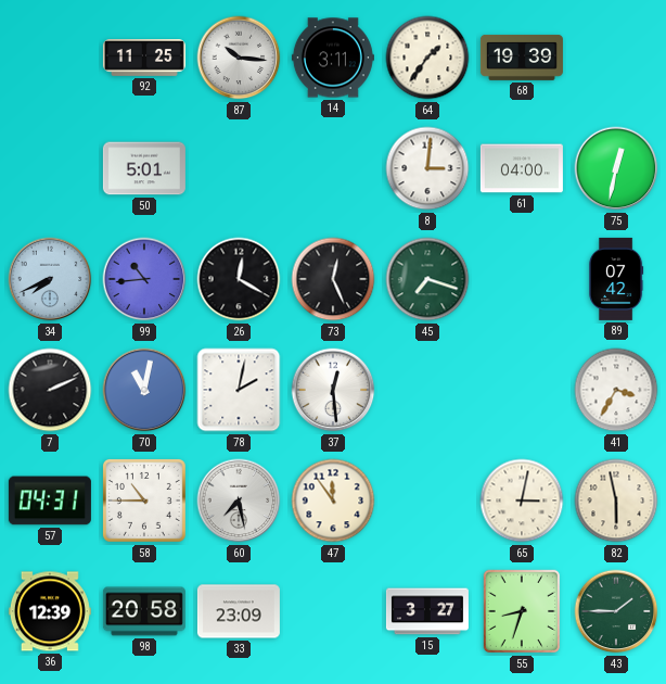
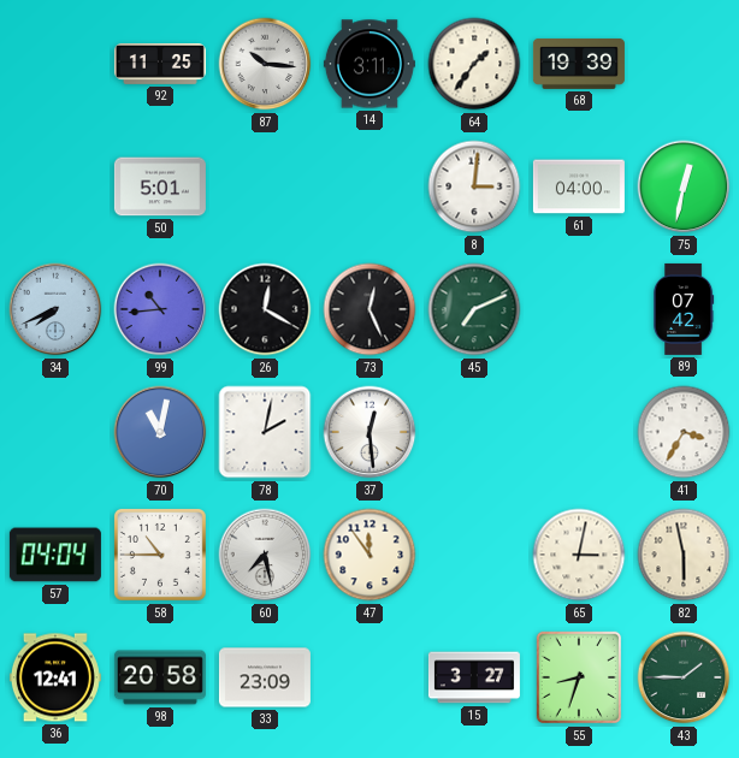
45: 7:18 -> 7:11 (474, 309)
7: 2:11 -> none (50, 390)
57: 04:31 -> 04:04 (55, 555)
36: 12:39 -> 12:41 (55, 677)
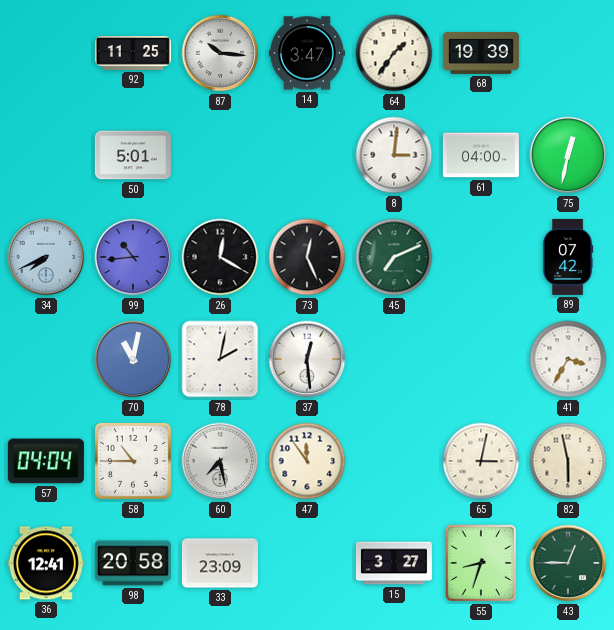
14: 3:11 -> 3:47 (307, 53)
43: 1:45 -> 12:45 (568, 563)
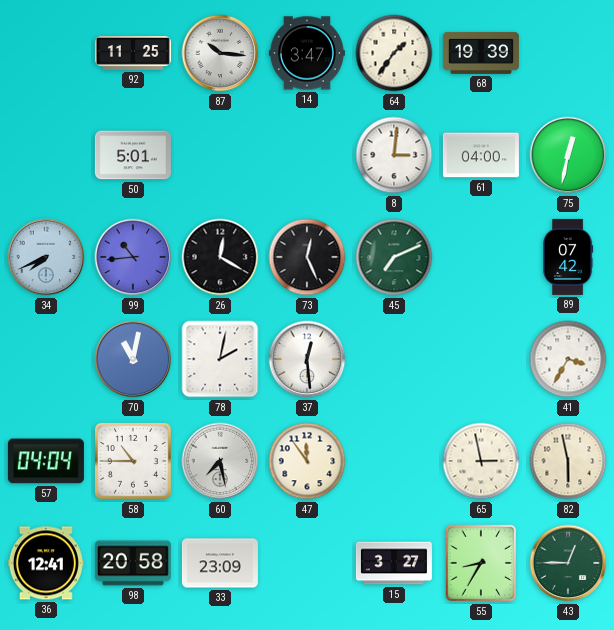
65: 3:02 -> 2:58 (481, 461)
55: 8:33 -> 8:35 (481, 563)
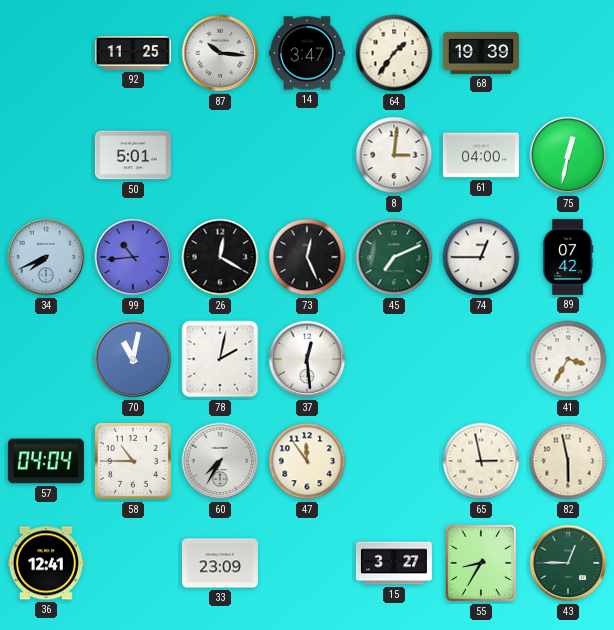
74: none -> 12:45 (481, 257)
60: 7:28 -> 7:35 (220, 461)
98: 20:58 -> none (133, 563)
